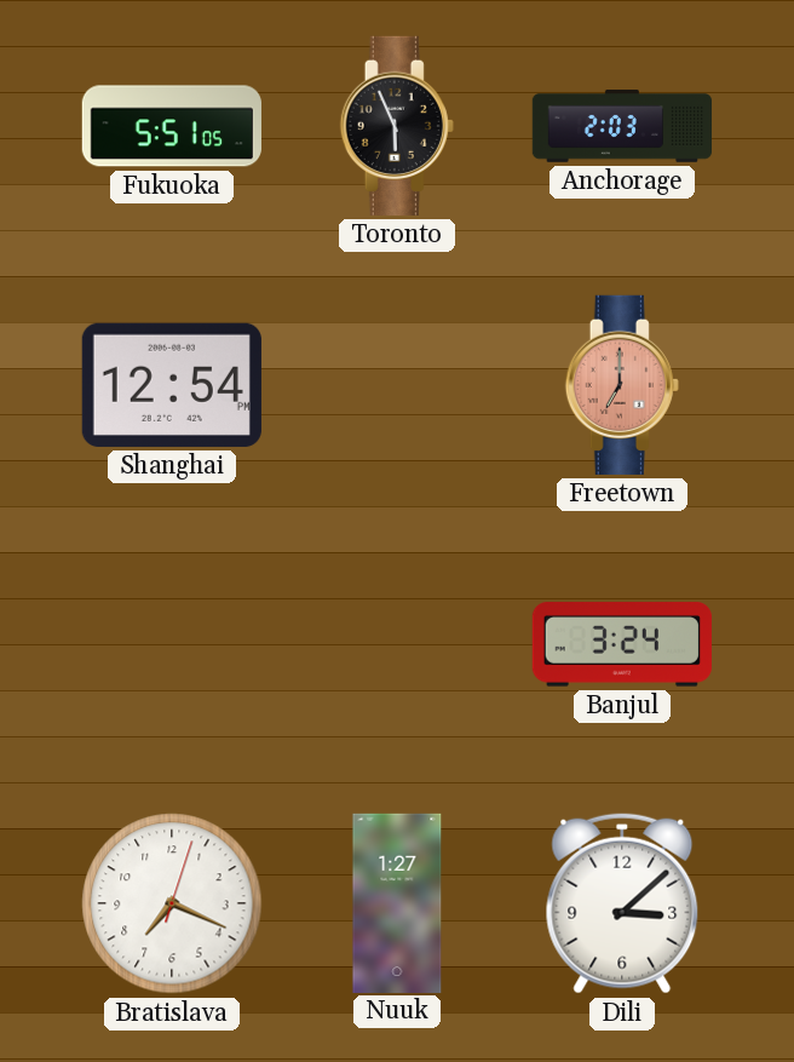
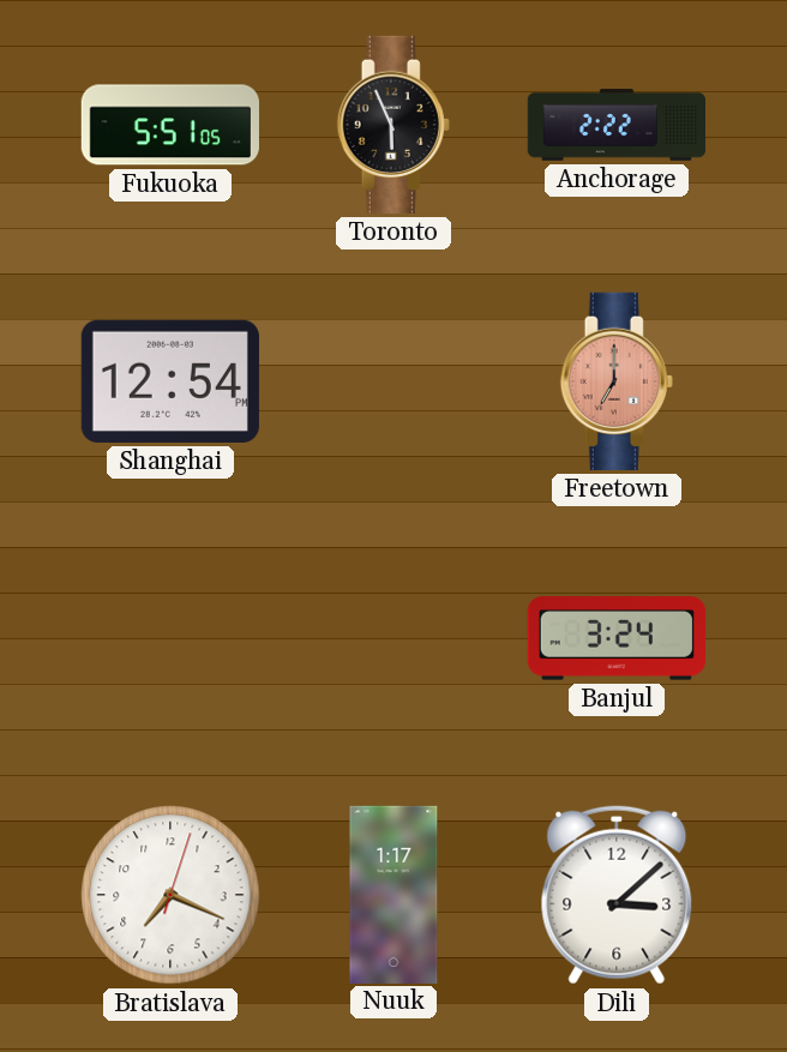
Anchorage: 2:03 -> 2:22 (615, 125)
Nuuk: 1:27 -> 1:17 (393, 894)
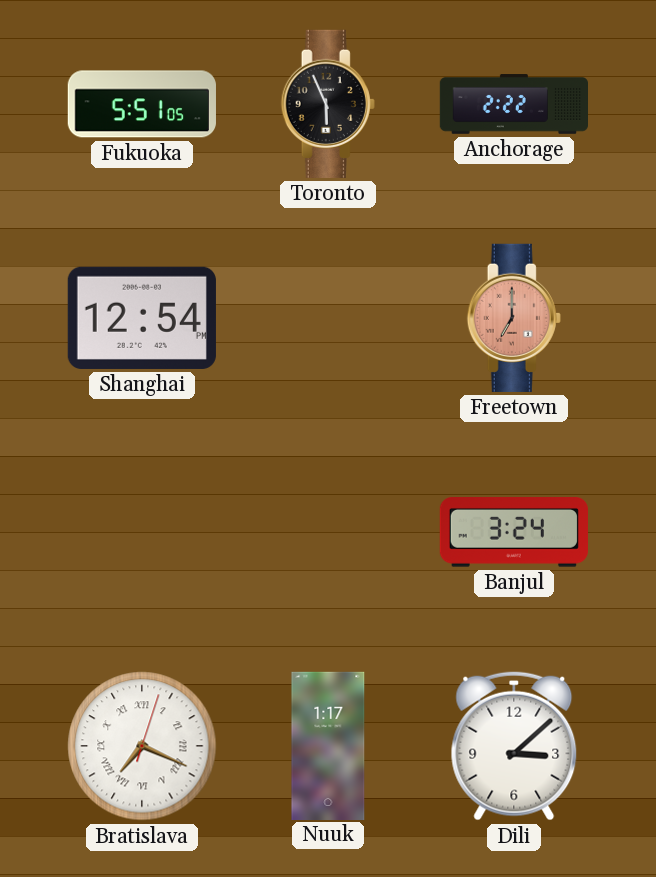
Bratislava numerals: Arabic -> Roman (142, 746)
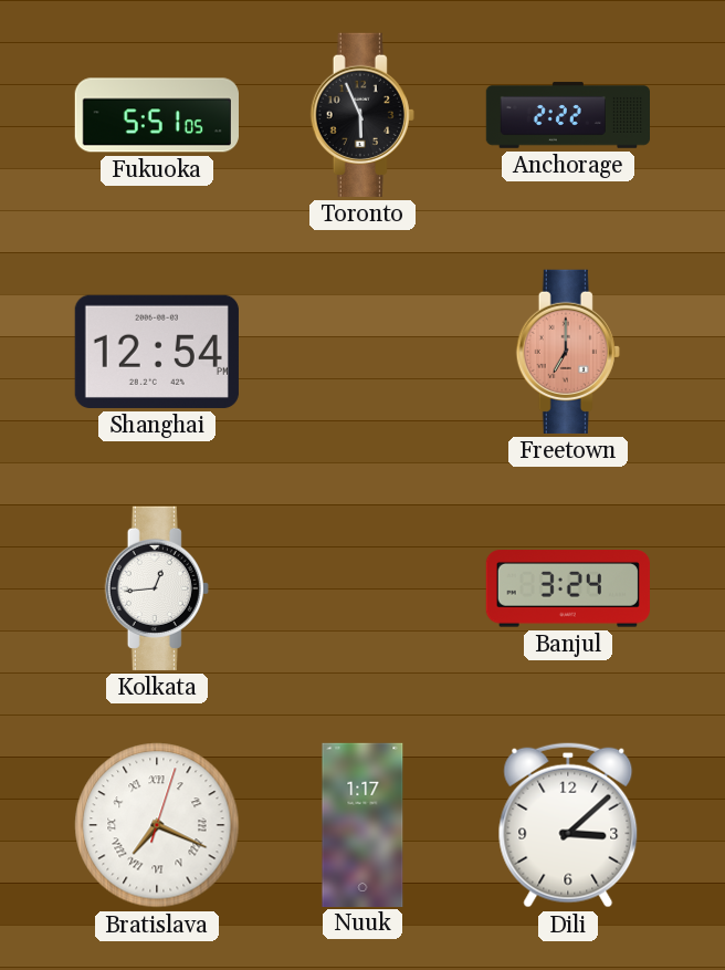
Kolkata: none -> 12:44 (157, 588)
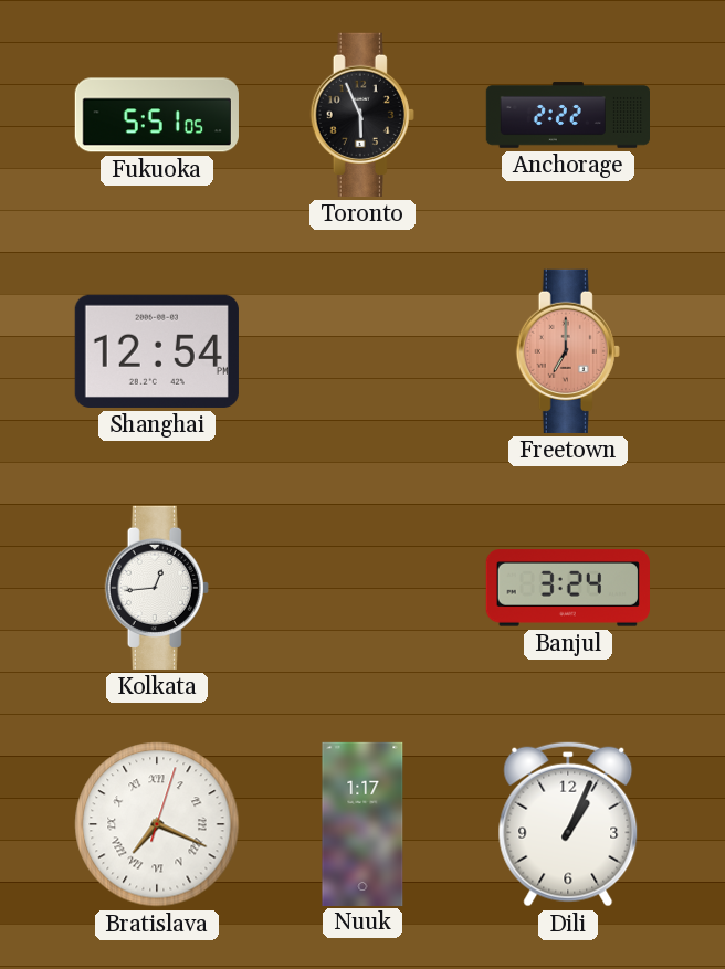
Dili: 3:08 -> 1:04 (568, 824)
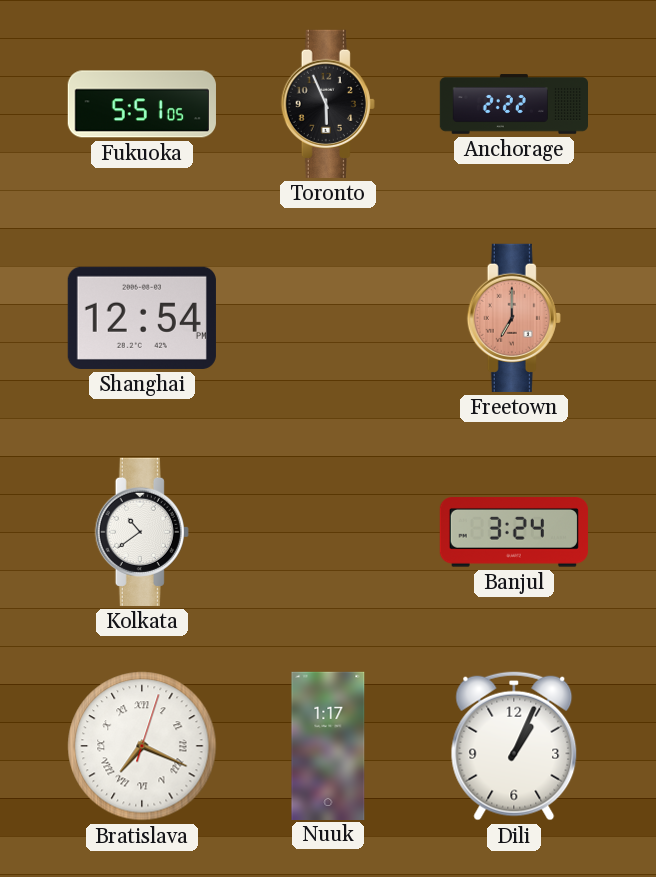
Kolkata: 12:44 -> 10:39 (142, 532)
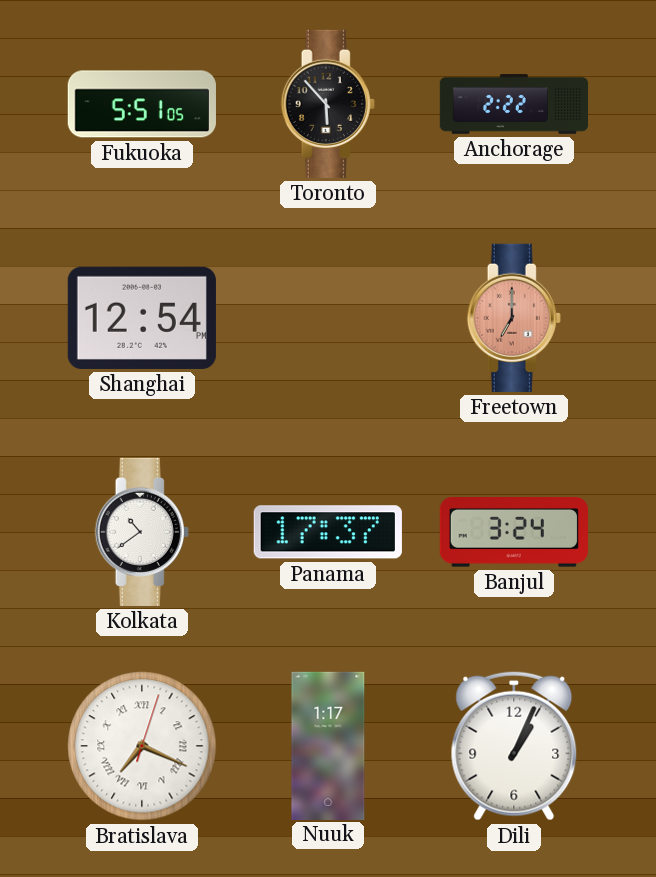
Toronto: 5:56 -> 5:53 (328, 104)
Panama: none -> 17:37 (328, 532)
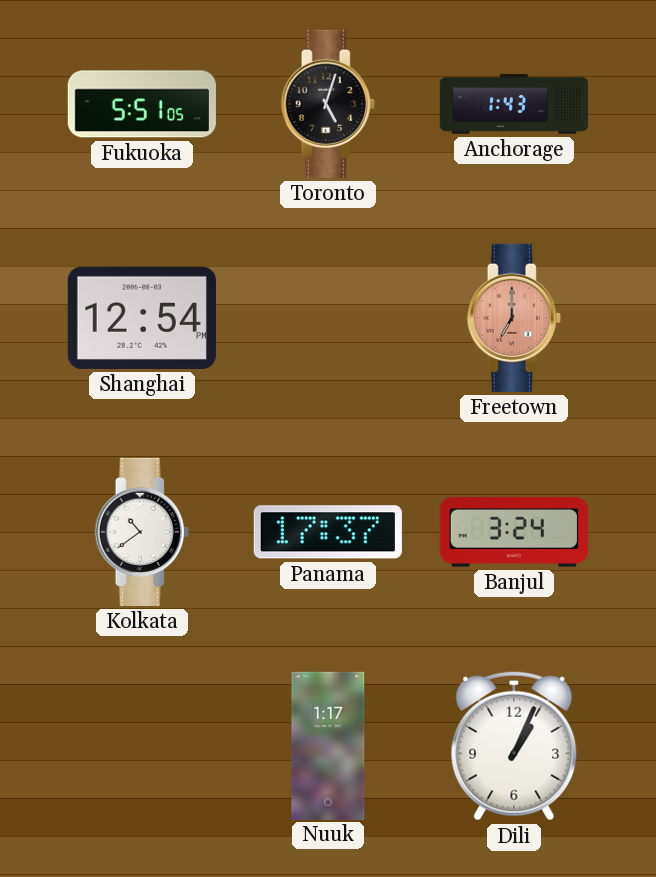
Toronto: 5:53 -> 5:03 (328, 104)
Anchorage: 2:22 -> 1:43 (513, 104)
Bratislava: 7:19 -> none (142, 746)
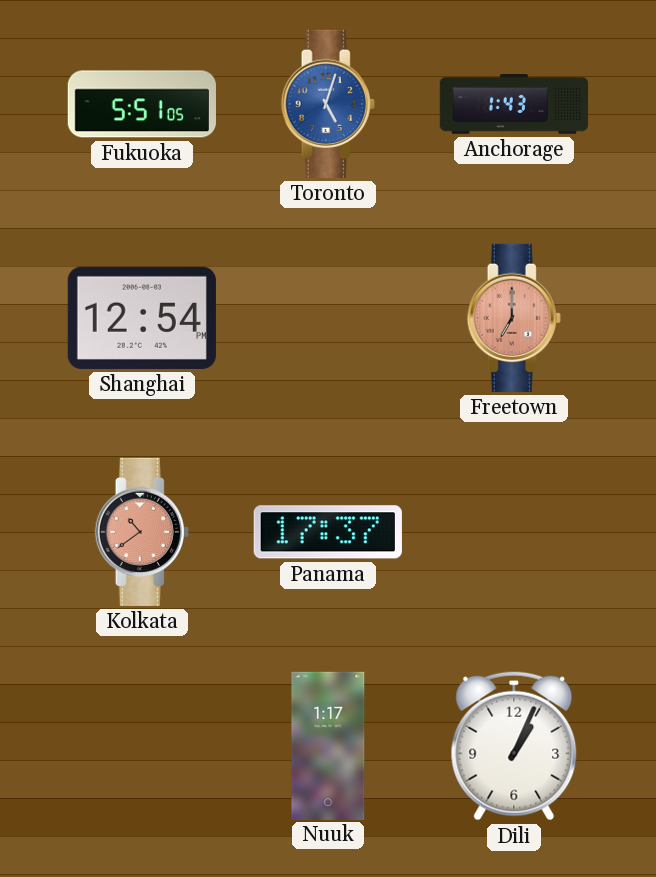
Toronto dial: black -> blue (328, 104)
Kolkata dial: white -> salmon (142, 532)
Banjul: 3:24 -> none (514, 532)
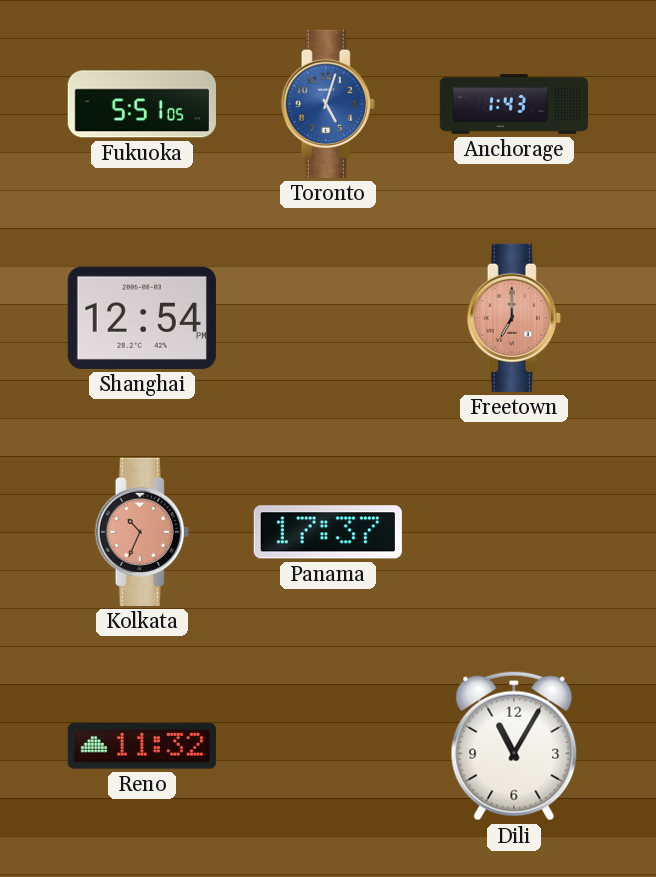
Kolkata: 10:39 -> 10:34 (142, 532)
Reno: none -> 11:32 (142, 746)
Nuuk: 1:17 -> none (328, 745)
Dili: 1:04 -> 11:05 (514, 746)
